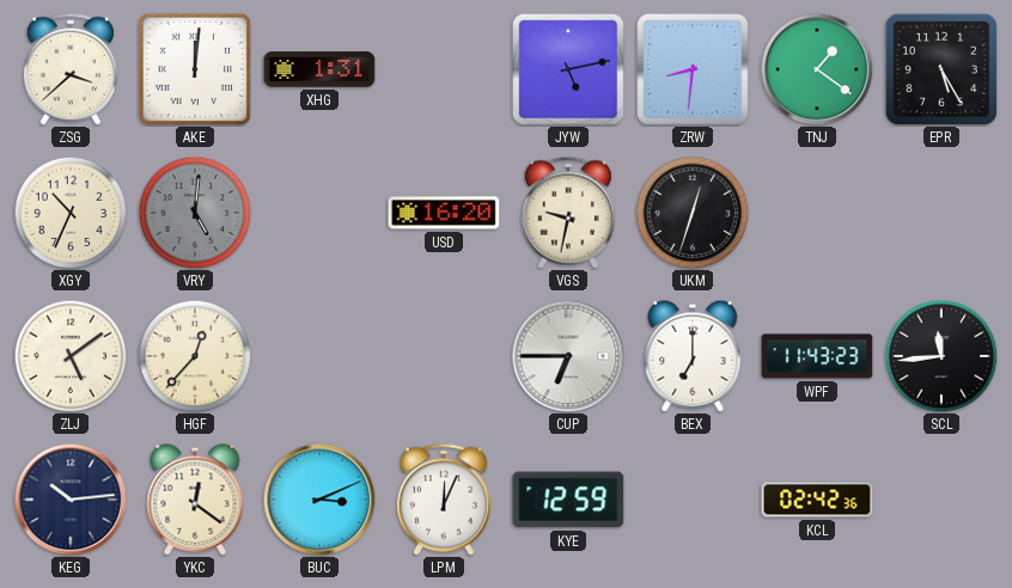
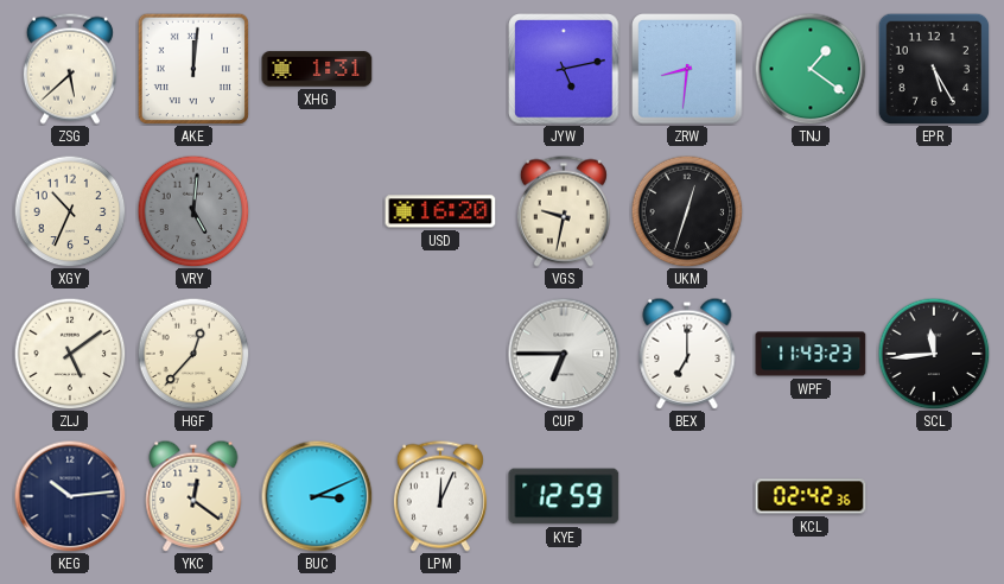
ZSG: 3:38 -> 5:38 (70, 69)
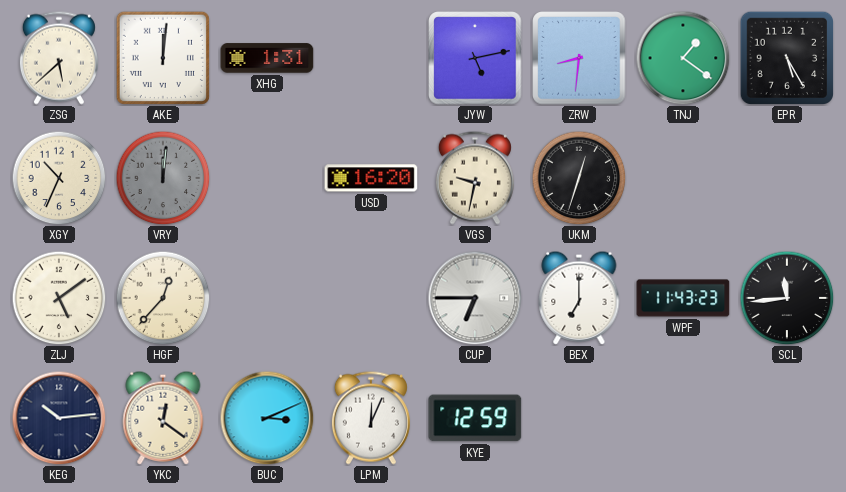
VRY: 5:01 -> 12:01 (163, 178)
KCL: 02:42 -> none (811, 496)
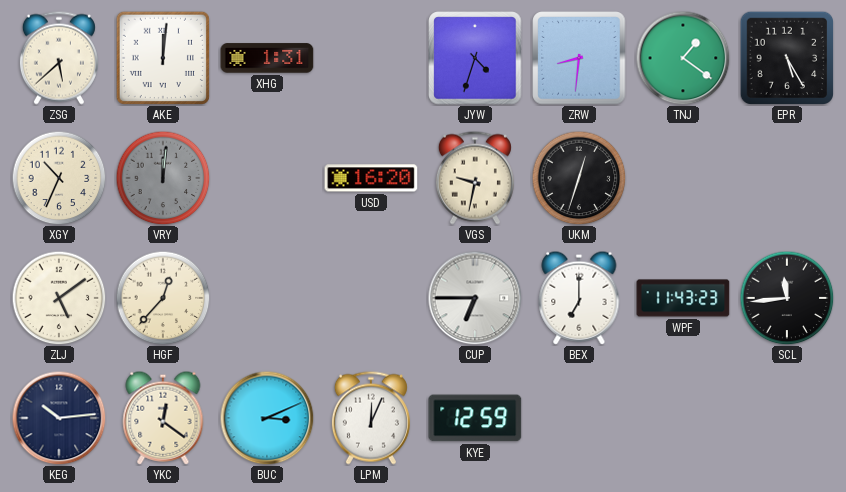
JYW: 5:13 -> 4:33 (475, 58)
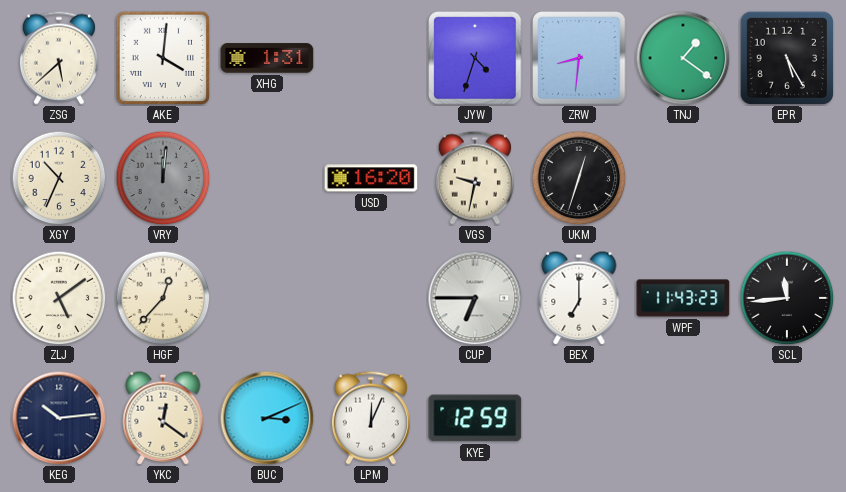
AKE: 12:01 -> 4:01 (163, 58)
